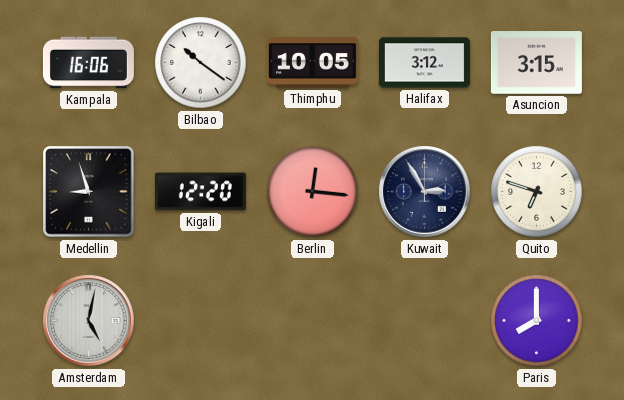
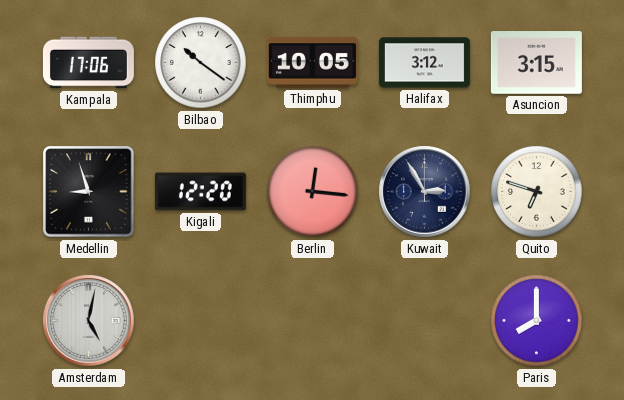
Kampala: 16:06 -> 17:06 (88, 63)
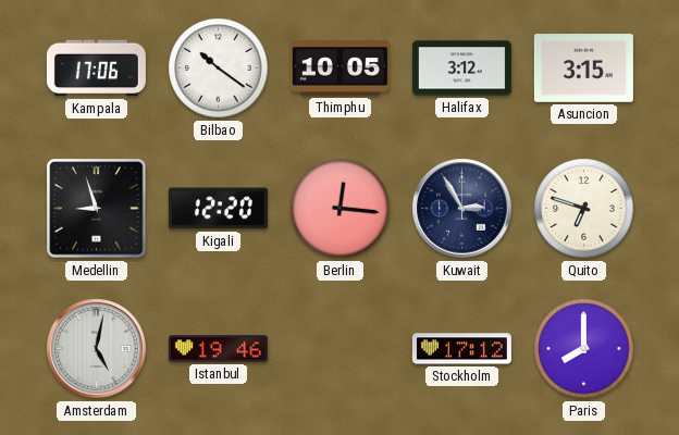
Istanbul: none -> 19:46 (218, 349)
Stockholm: none -> 17:12 (461, 349)
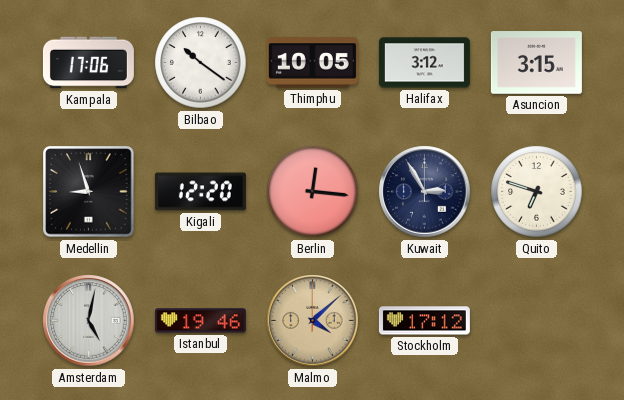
Malmo: none -> 4:08 (313, 321)
Paris: 8:00 -> none (584, 349)
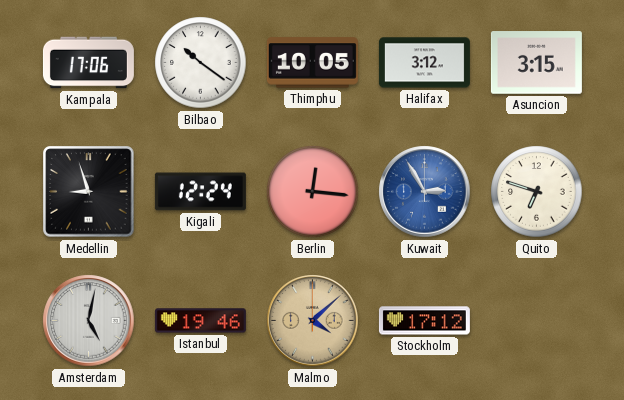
Kigali: 12:20 -> 12:24 (200, 192)
Kuwait dial: navy -> blue (425, 192)
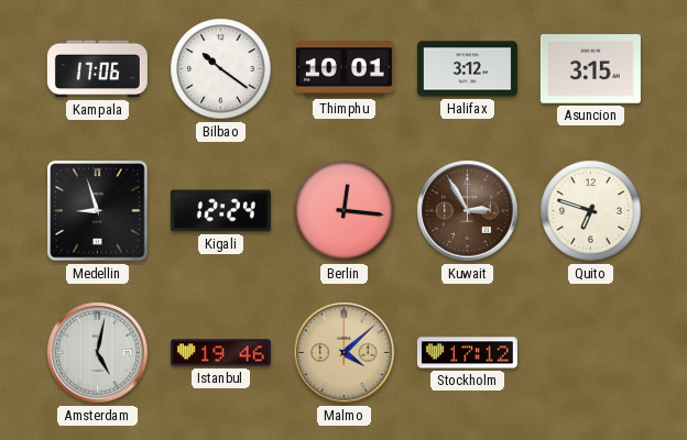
Thimphu: 10:05 -> 10:01 (343, 69)
Kuwait dial: blue -> brown (468, 211)
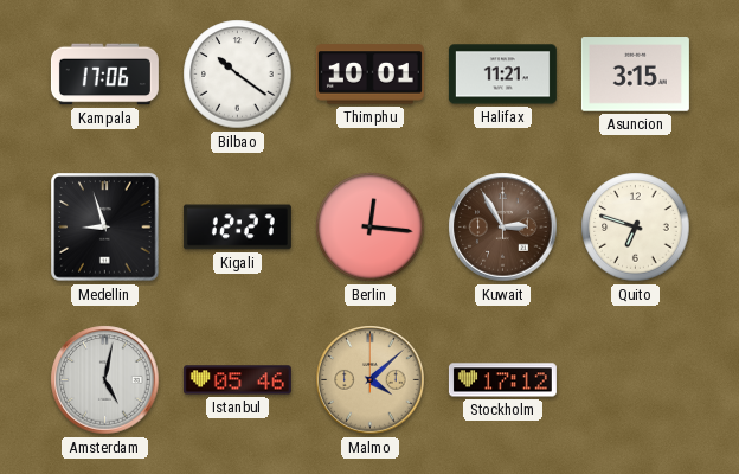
Halifax: 3:12 -> 11:21 (502, 75)
Kigali: 12:24 -> 12:27 (237, 228)
Istanbul: 19:46 -> 05:46 (237, 380)
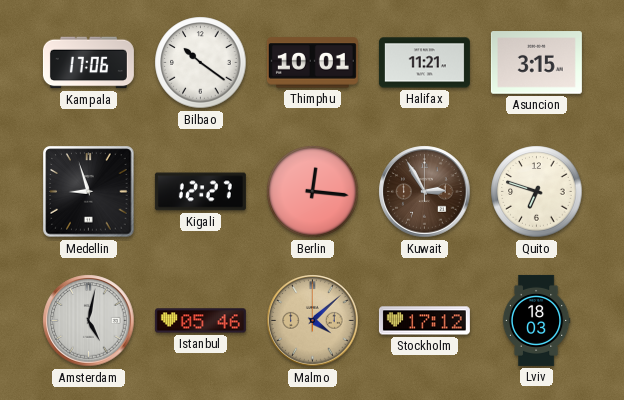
Lviv: none -> 18:03 (536, 320)
